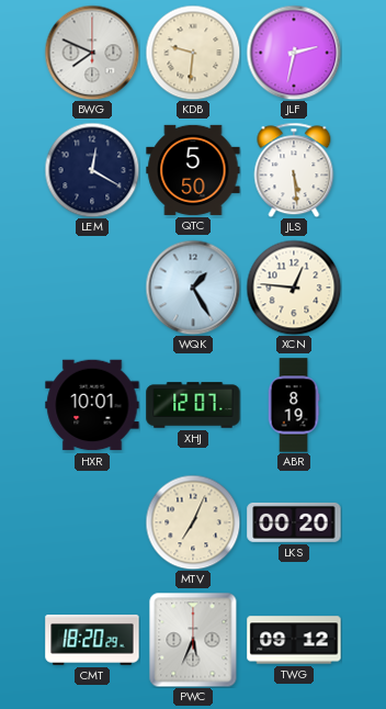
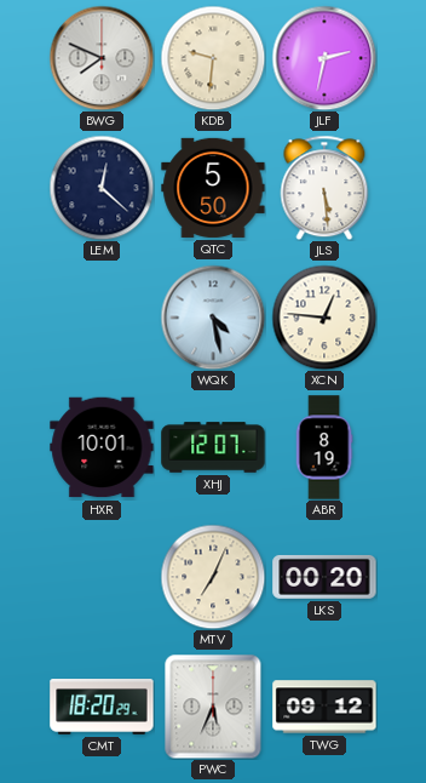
LEM: 12:20 -> 12:22 (102, 188)
WQK: 1:25 -> 4:28 (213, 318)
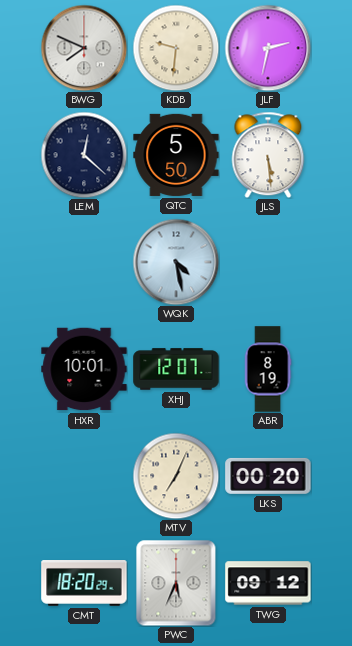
XCN: 12:46 -> none (324, 318)
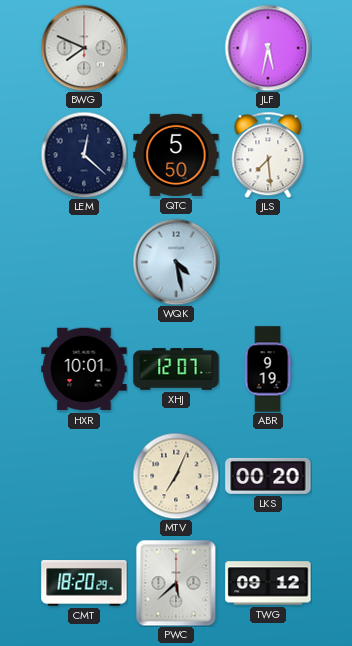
KDB: 9:31 -> none (176, 48)
JLF: 2:32 -> 5:32 (268, 48)
JLS: 5:29 -> 7:29 (268, 155)
ABR: 8:19 -> 9:19 (268, 369)
PWC: 5:34 -> 5:38 (176, 583)
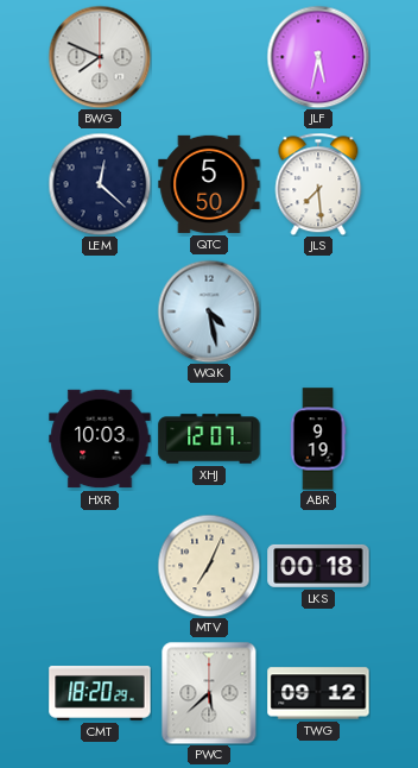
HXR: 10:01 -> 10:03 (100, 439)
LKS: 00:20 -> 00:18 (318, 566)
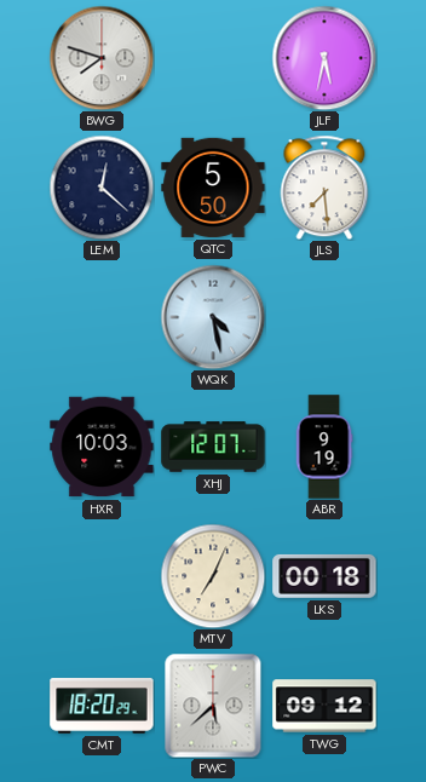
BWG: 7:49 -> 7:48 (102, 58)
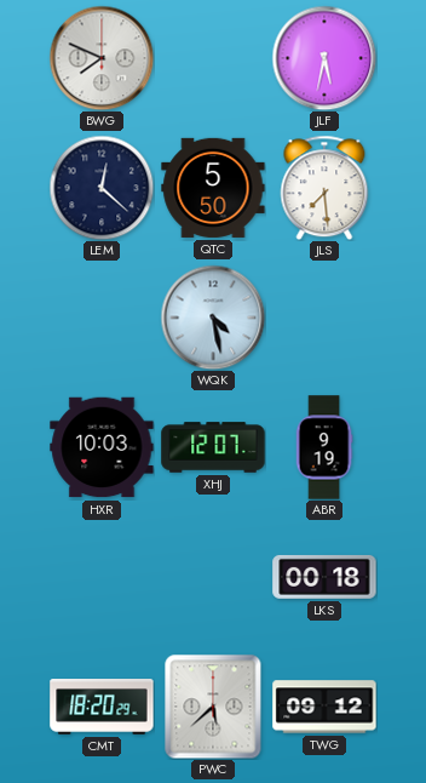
BWG: 7:48 -> 7:49 (102, 58)
MTV: 7:04 -> none (213, 576)
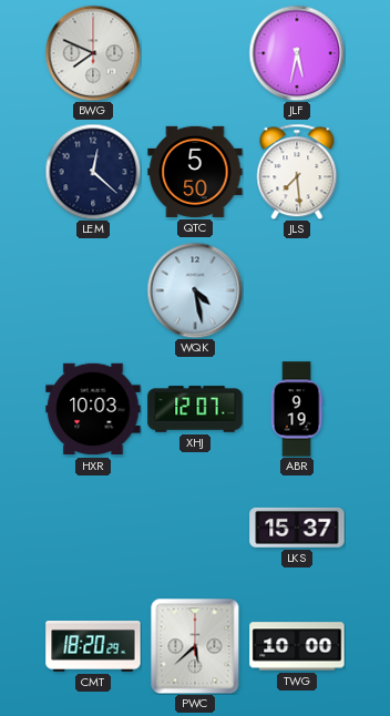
LKS: 00:18 -> 15:37 (297, 528)
TWG: 09:12 -> 10:00 (297, 646)
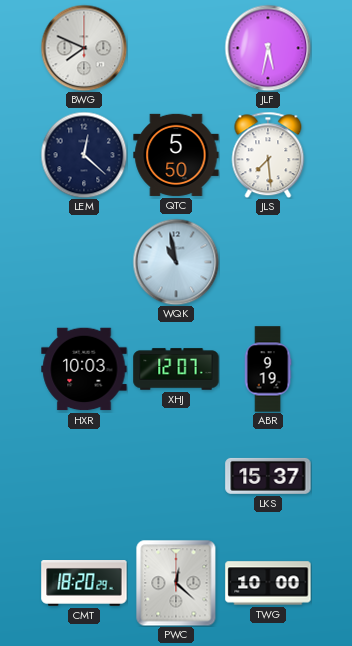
WQK: 4:28 -> 10:58 (176, 262)
PWC: 5:38 -> 12:22 (176, 583)
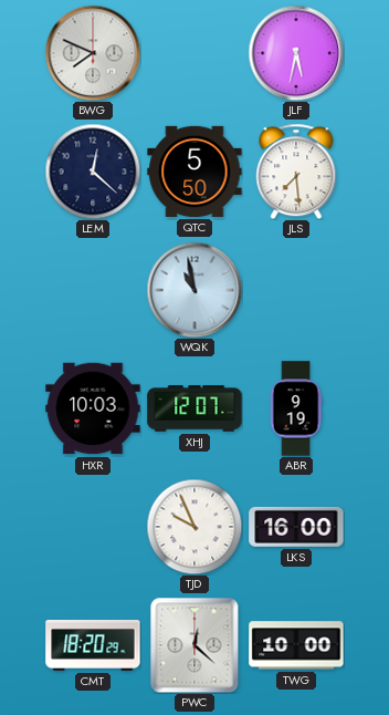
TJD: none -> 9:56 (195, 527)
LKS: 15:37 -> 16:00 (296, 527)
